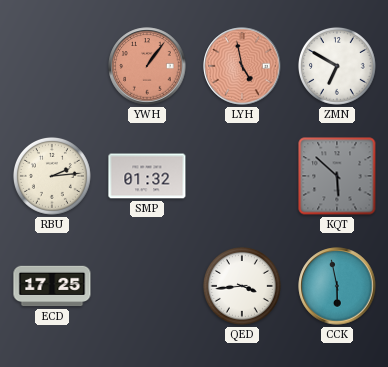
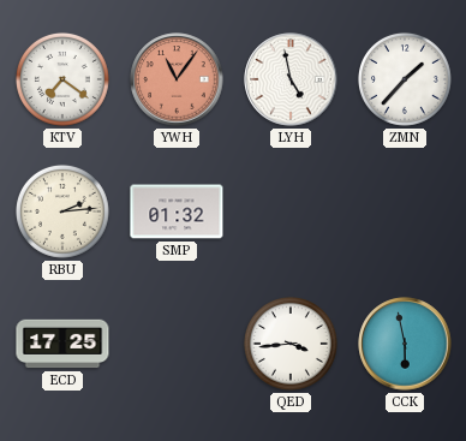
KTV: none -> 7:21 (62, 79)
YWH: 1:06 -> 11:06 (177, 79)
LYH dial: salmon -> white (291, 79)
ZMN: 6:50 -> 1:37 (405, 79)
KQT: 5:52 -> none (337, 176)
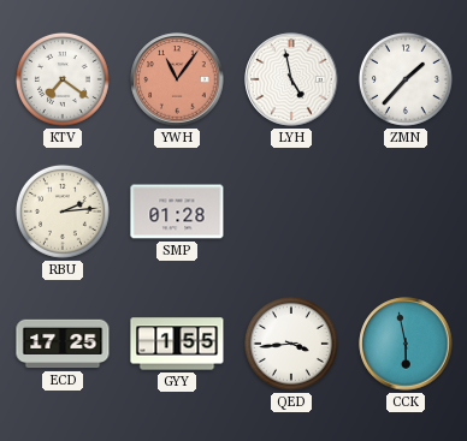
SMP: 01:32 -> 01:28 (177, 211)
GYY: none -> 1:55 (177, 344)
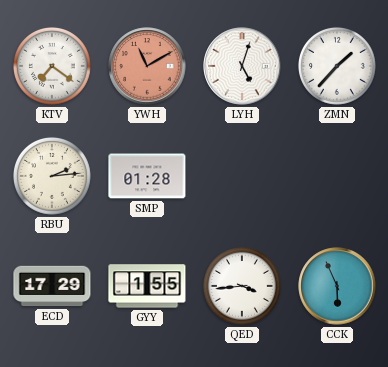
YWH: 11:06 -> 11:10 (147, 66)
LYH: 4:58 -> 5:03 (242, 66)
ECD: 17:25 -> 17:29 (52, 286)
CCK: 5:58 -> 5:56 (337, 286)
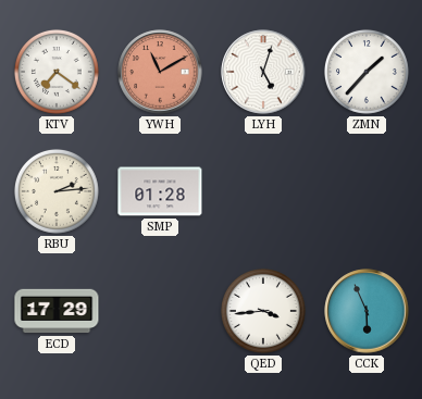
GYY: 1:55 -> none (147, 286)
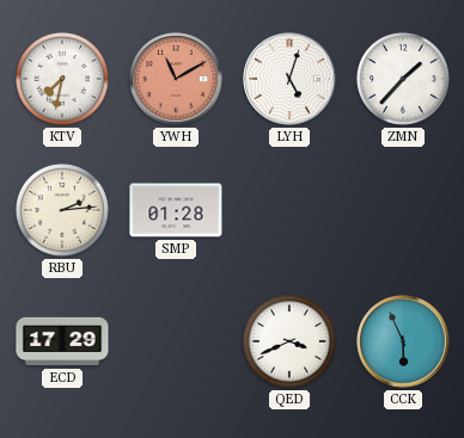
KTV: 7:21 -> 7:32 (62, 79)
QED: 3:44 -> 3:41 (289, 341)
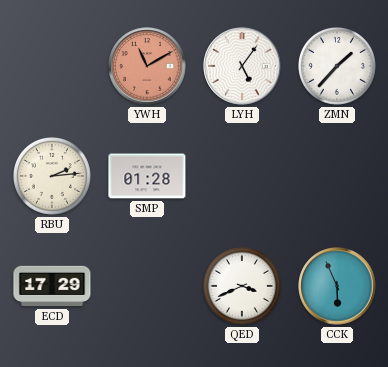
KTV: 7:32 -> none (62, 79)
LYH: 5:03 -> 5:06 (242, 66)
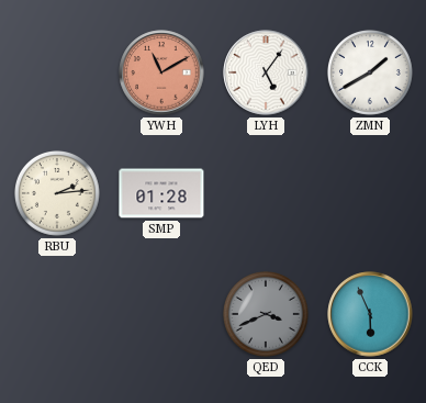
ZMN: 1:37 -> 1:40 (370, 72)
ECD: 17:29 -> none (52, 286)
QED dial: white -> grey (266, 314)
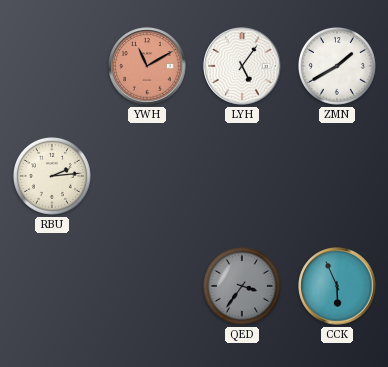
SMP: 01:28 -> none (161, 193)
QED: 3:41 -> 3:36 (242, 286)
